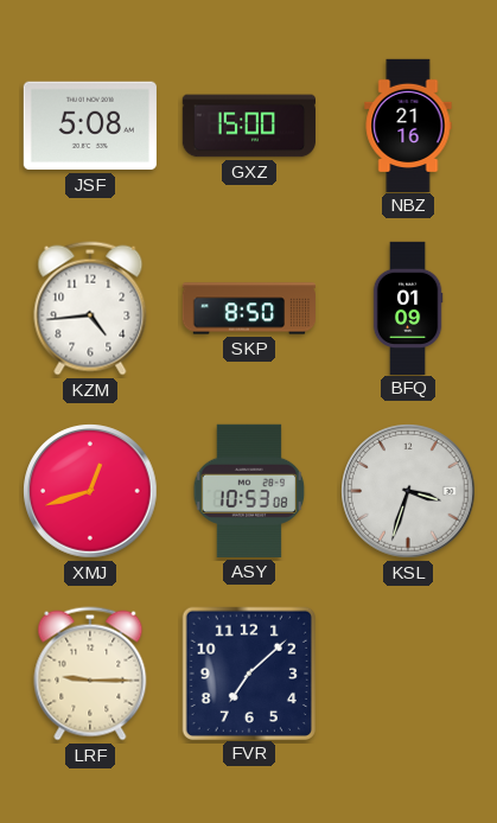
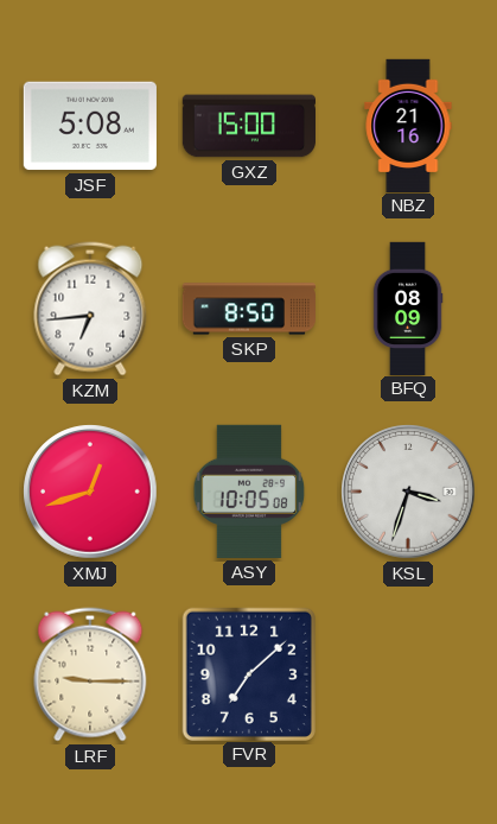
KZM: 4:44 -> 6:44 (90, 309)
BFQ: 01:09 -> 08:09 (408, 308)
ASY: 10:53 -> 10:05 (249, 492)
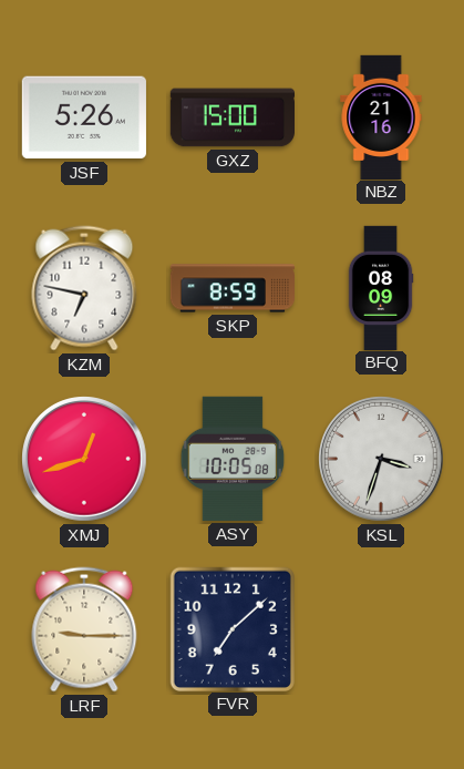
JSF: 5:08 -> 5:26 (84, 117)
KZM: 6:44 -> 6:47 (84, 288)
SKP: 8:50 -> 8:59 (231, 288)
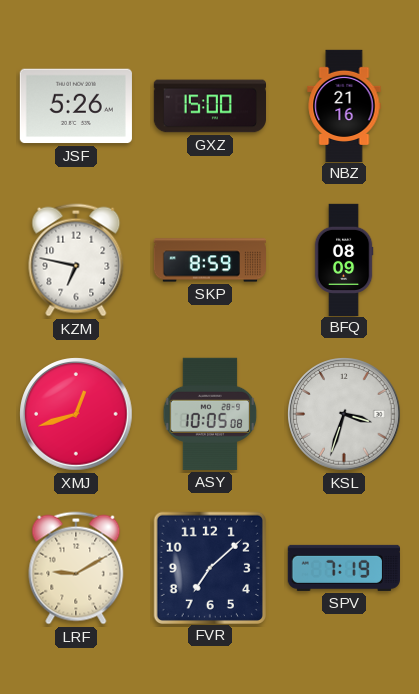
LRF: 9:15 -> 9:10 (76, 568)
SPV: none -> 7:19 (344, 568)
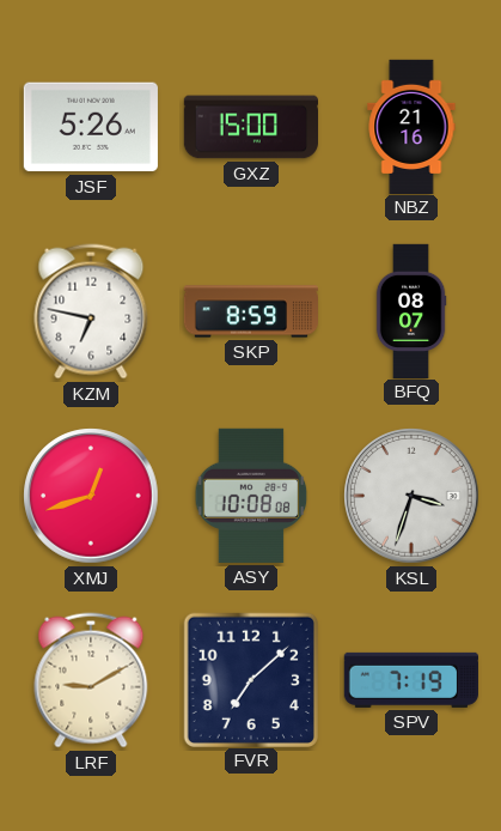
BFQ: 08:09 -> 08:07 (411, 310)
ASY: 10:05 -> 10:08 (251, 496)
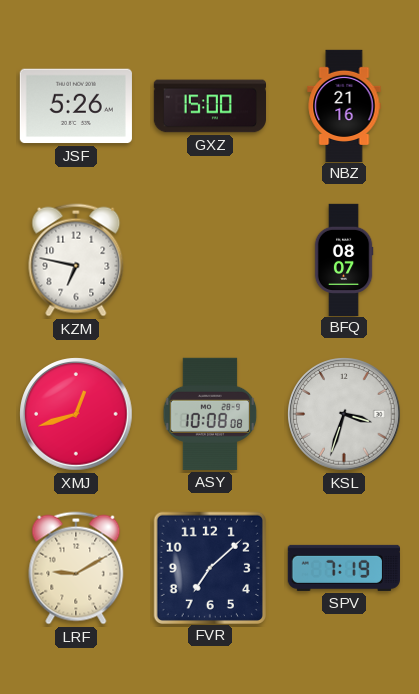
SKP: 8:59 -> none (250, 311)
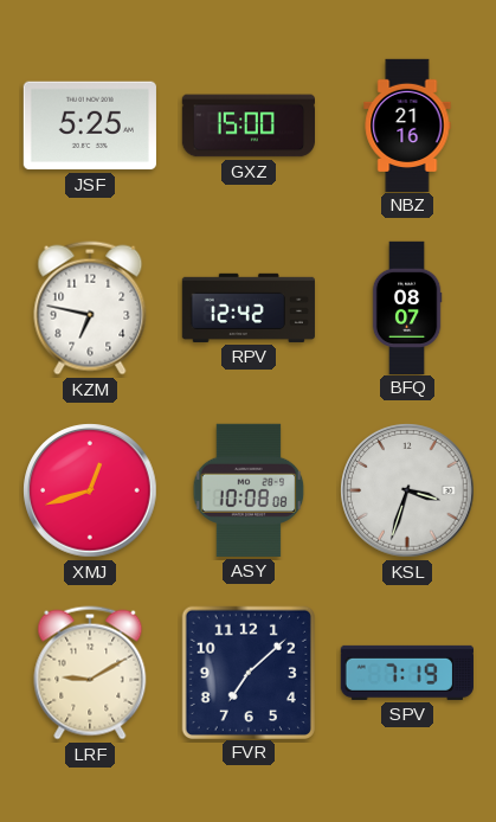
JSF: 5:26 -> 5:25 (90, 126)
RPV: none -> 12:42 (249, 308)
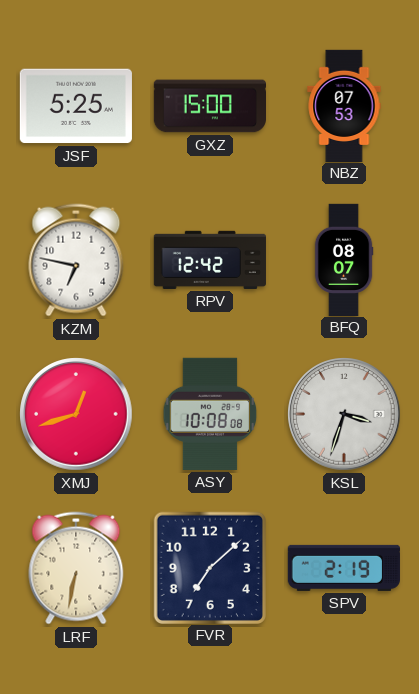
NBZ: 21:16 -> 07:53 (344, 105)
LRF: 9:10 -> 6:32 (76, 568)
SPV: 7:19 -> 2:19 (344, 568)
